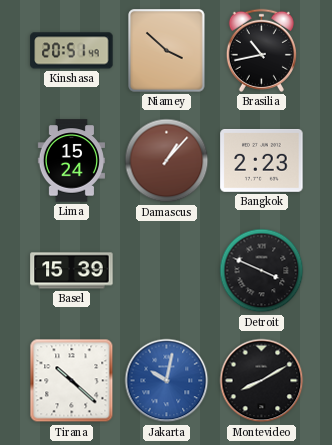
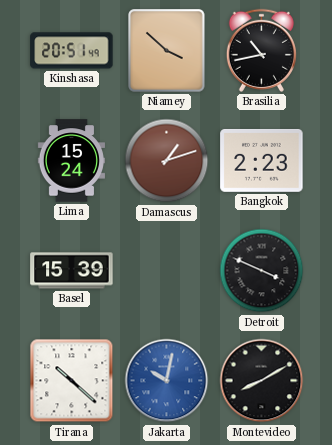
Damascus: 1:07 -> 1:12 (167, 161)
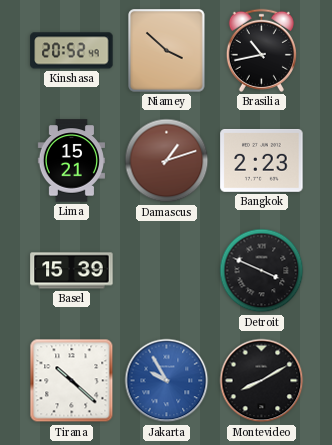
Kinshasa: 20:51 -> 20:52 (72, 51)
Lima: 15:24 -> 15:21 (71, 161)
Jakarta: 10:02 -> 9:55 (167, 381)
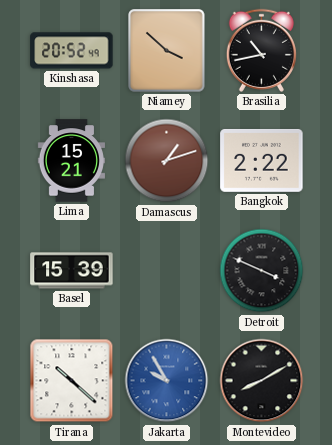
Bangkok: 2:23 -> 2:22 (262, 160)
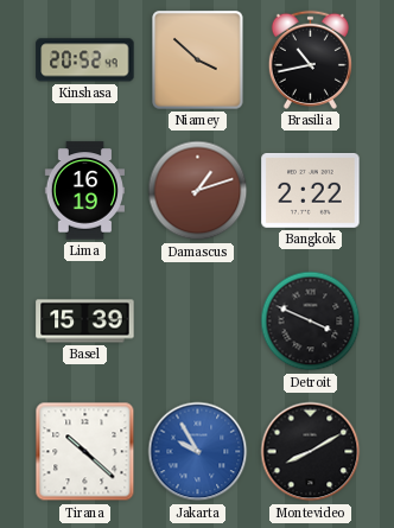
Lima: 15:21 -> 16:19 (84, 191)
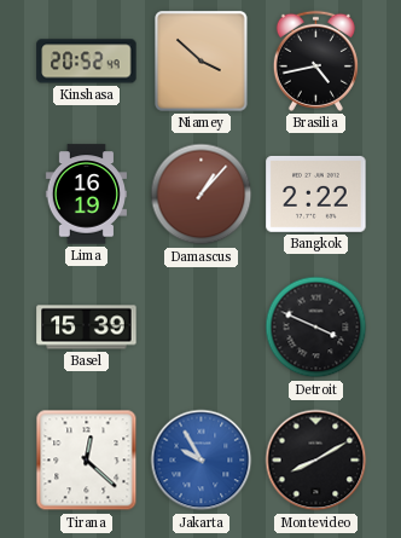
Brasilia: 10:43 -> 4:43 (315, 60)
Damascus: 1:12 -> 1:07 (202, 195)
Tirana: 10:22 -> 12:22 (87, 461)
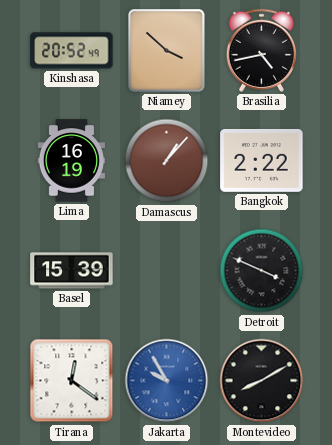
Tirana: 12:22 -> 12:21 (72, 381)
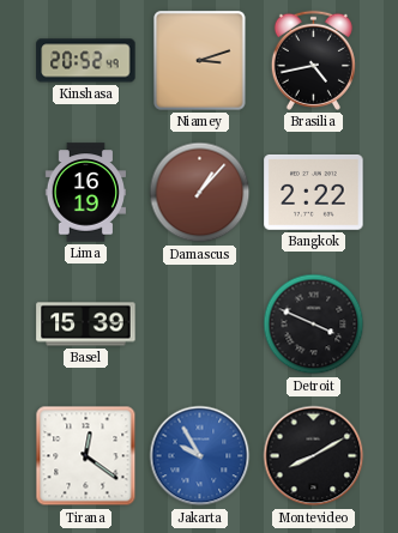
Niamey: 3:52 -> 3:12 (200, 61)
